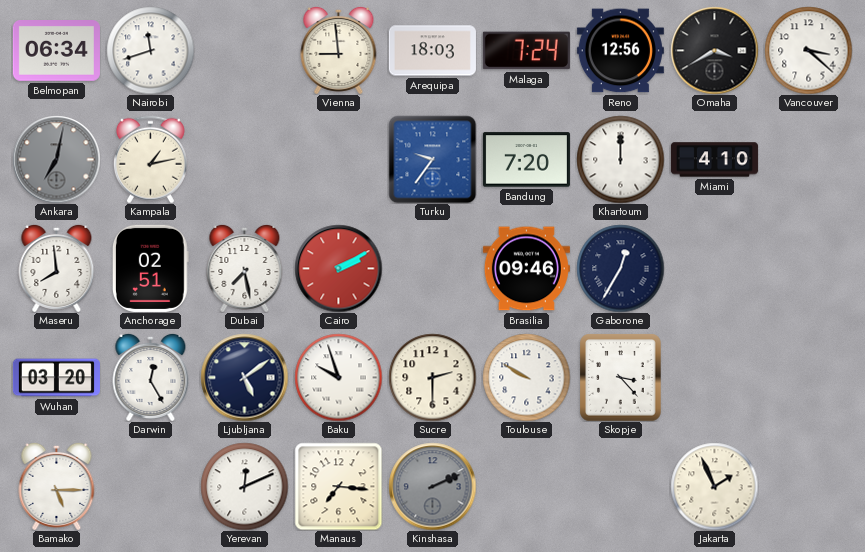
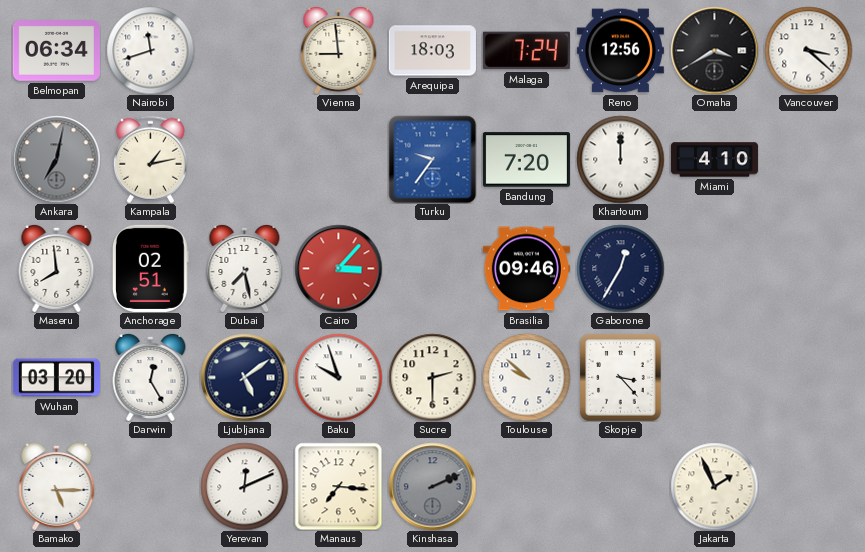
Cairo: 2:10 -> 3:07 (338, 268)
Toulouse: 9:50 -> 9:52 (526, 377)
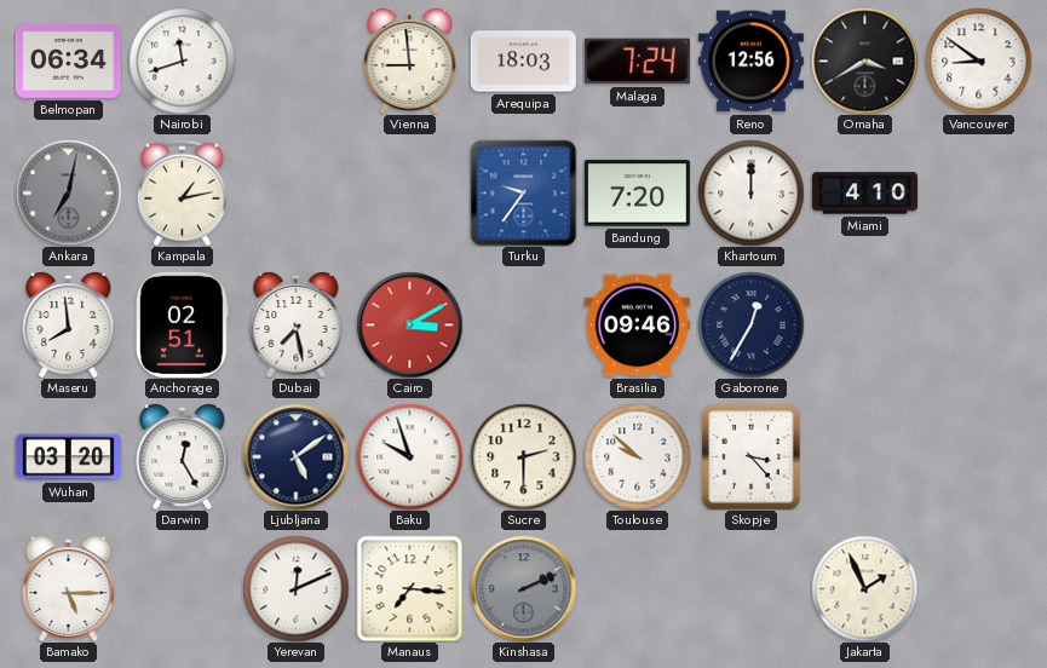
Vancouver: 3:22 -> 8:51 (978, 61)
Cairo: 3:07 -> 3:10 (409, 324)
